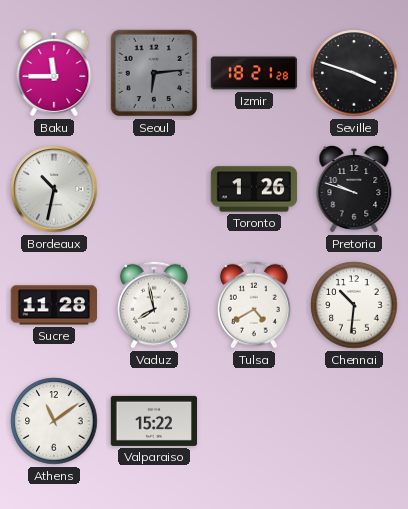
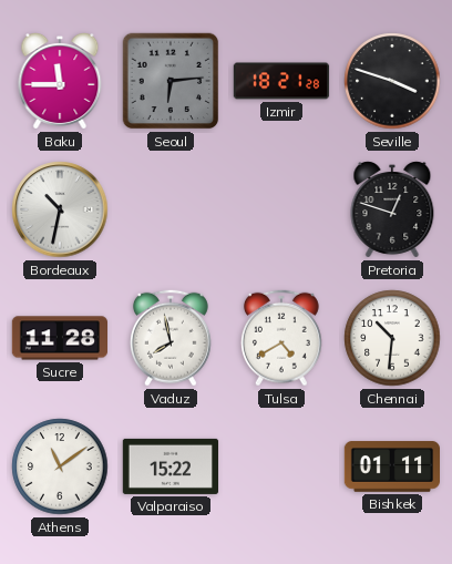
Toronto: 1:26 -> none (254, 189)
Pretoria: 9:48 -> 12:48 (392, 211)
Bishkek: none -> 01:11 (392, 466)
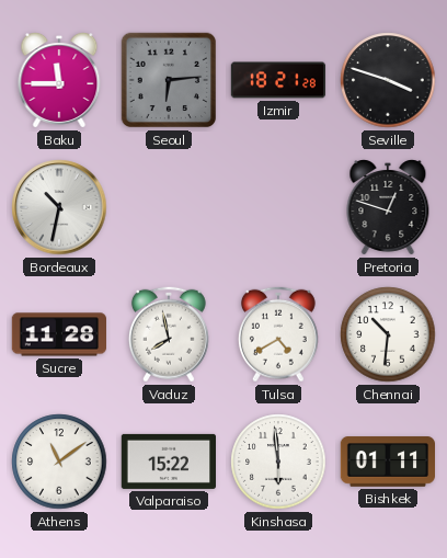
Kinshasa: none -> 5:59 (278, 462)
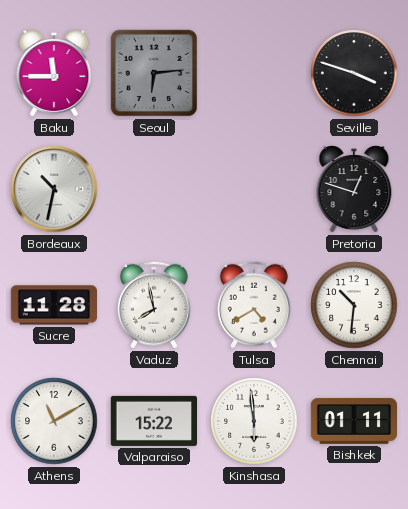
Izmir: 18:21 -> none (278, 80)
Athens: 11:09 -> 11:10 (54, 421)
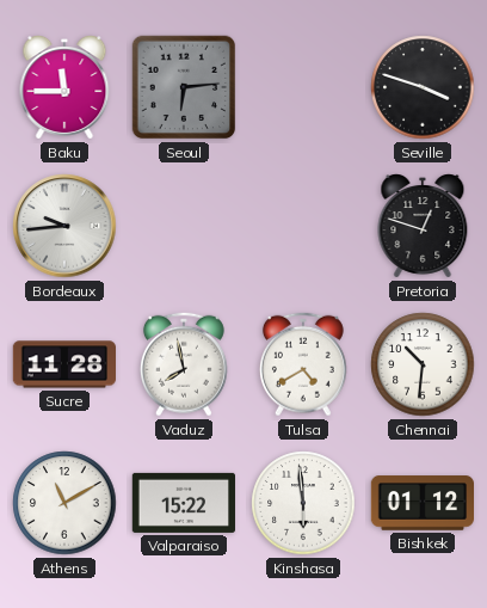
Bordeaux: 10:32 -> 9:44 (64, 226)
Bishkek: 01:11 -> 01:12 (423, 503)
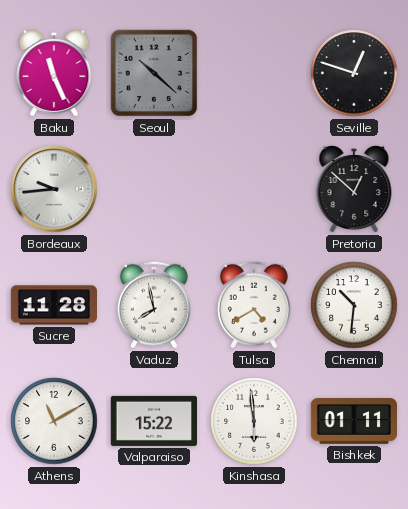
Baku: 11:45 -> 11:26 (54, 74)
Seoul: 6:14 -> 10:22 (154, 73)
Seville: 3:48 -> 12:48 (354, 73)
Pretoria: 12:48 -> 12:52 (354, 190)
Bishkek: 01:12 -> 01:11 (354, 421)
